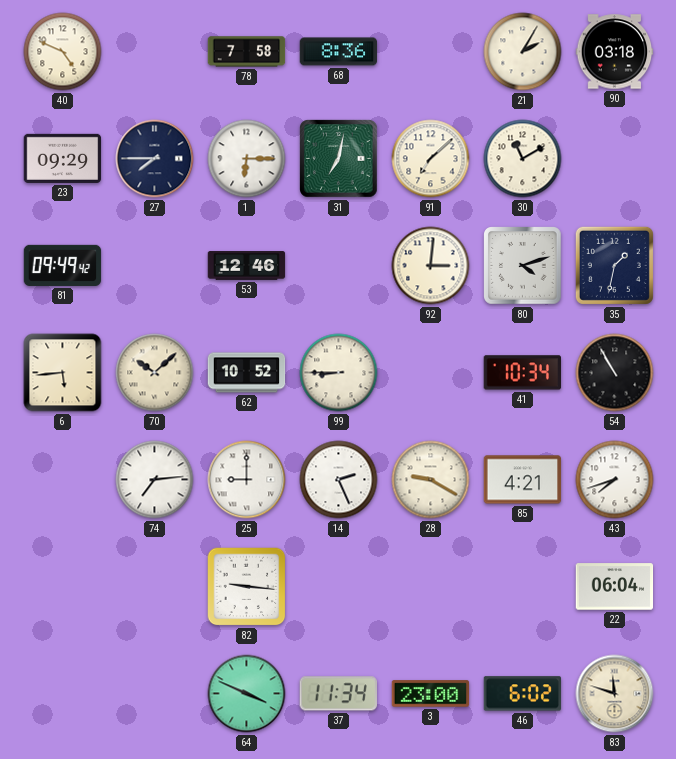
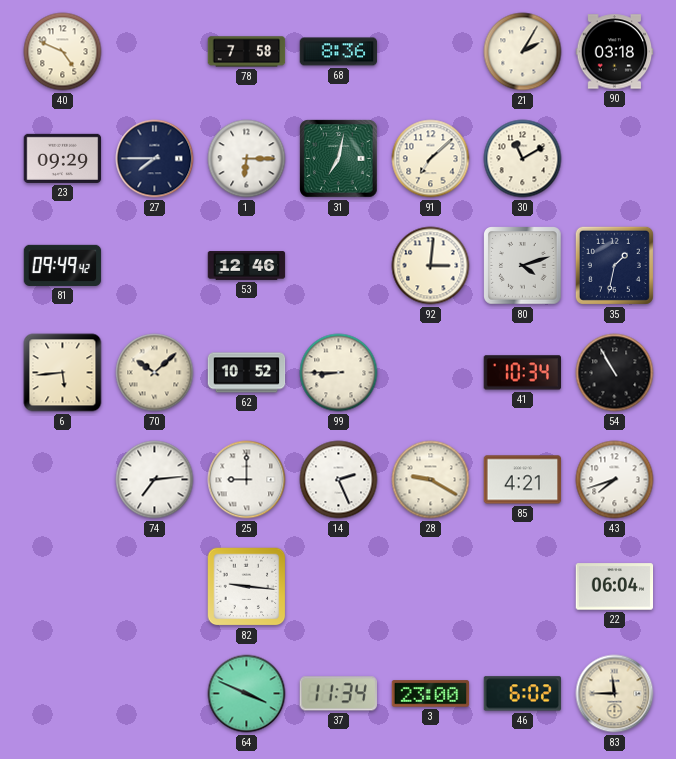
83: 11:48 -> 11:45 (615, 694)
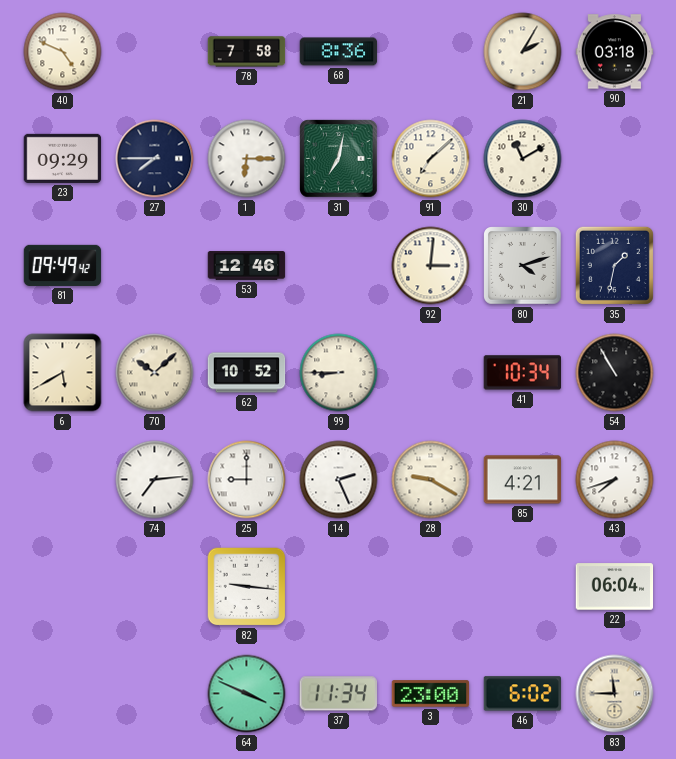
6: 5:44 -> 5:40 (63, 373)
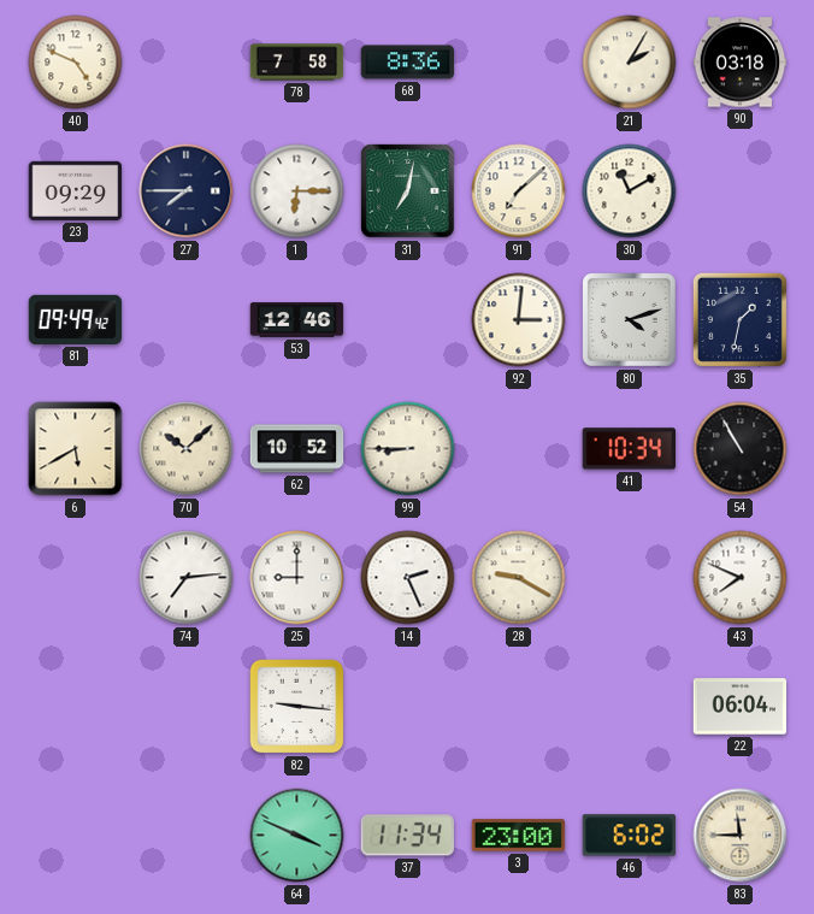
85: 4:21 -> none (523, 480)
43: 7:42 -> 7:49 (741, 578)
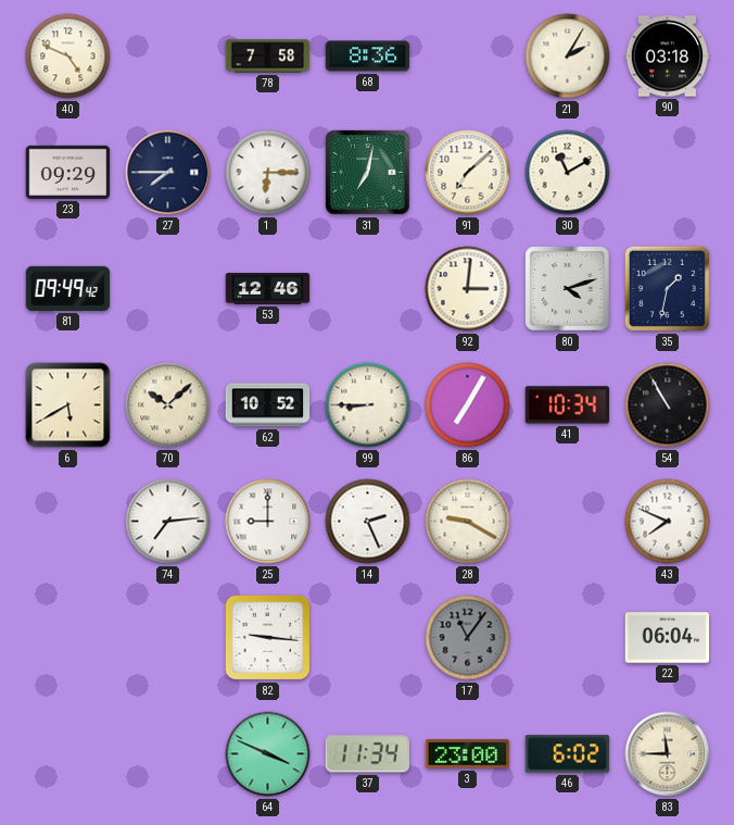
86: none -> 7:05 (468, 405)
17: none -> 11:06 (468, 638)
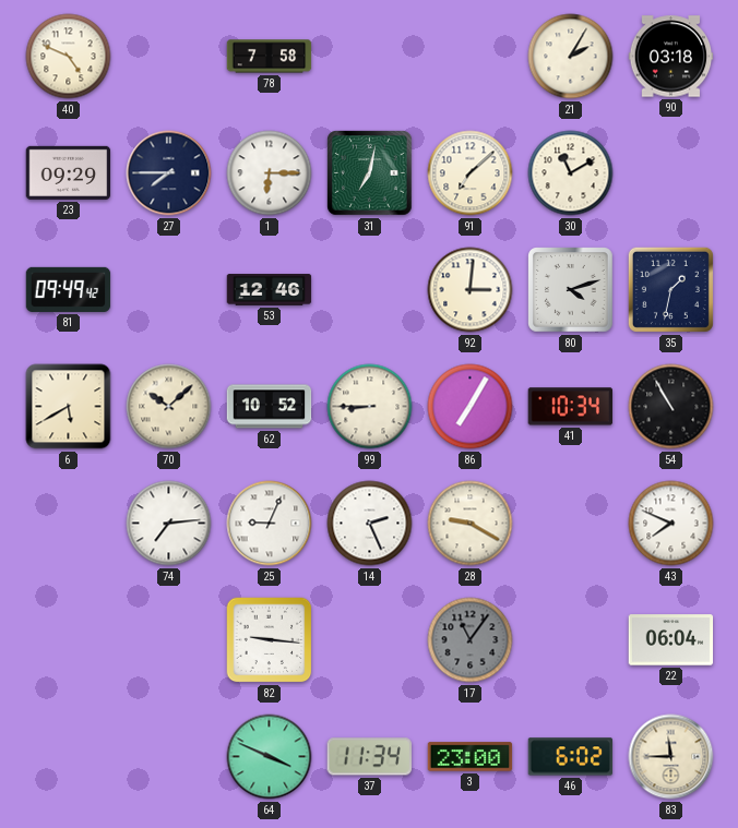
68: 8:36 -> none (368, 57)
25: 9:00 -> 9:04 (270, 524)
